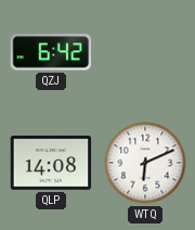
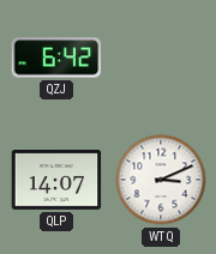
QLP: 14:08 -> 14:07 (56, 181)
WTQ: 6:11 -> 3:11 (161, 180)
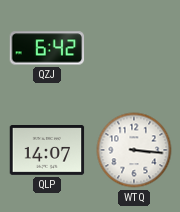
WTQ: 3:11 -> 3:16 (134, 150)
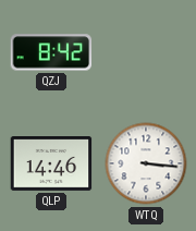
QZJ: 6:42 -> 8:42 (51, 52)
QLP: 14:07 -> 14:46 (51, 165)
